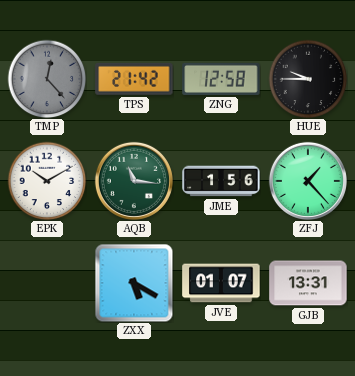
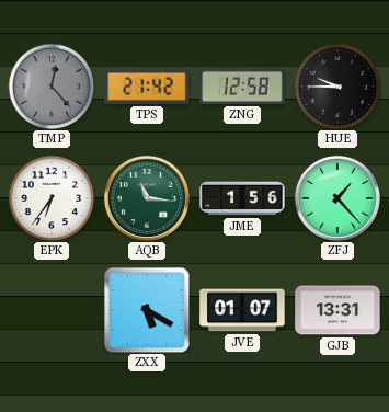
EPK: 10:10 -> 6:36 (52, 198)
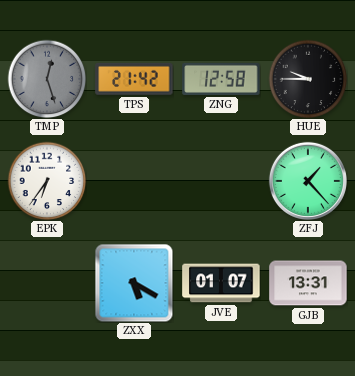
TMP: 12:23 -> 12:27 (47, 79)
AQB: 11:16 -> none (147, 198)
JME: 1:56 -> none (242, 198)
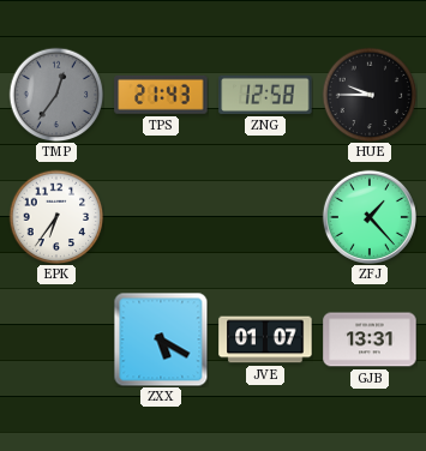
TMP: 12:27 -> 12:36 (56, 95)
TPS: 21:42 -> 21:43 (161, 95)
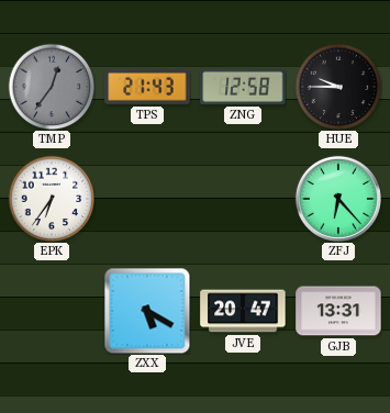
ZFJ: 1:23 -> 6:23 (338, 199)
JVE: 01:07 -> 20:47 (243, 311)
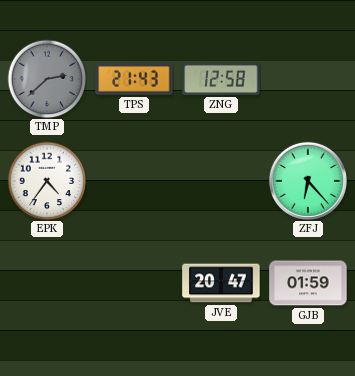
TMP: 12:36 -> 2:38 (47, 79)
HUE: 9:45 -> none (338, 87)
EPK: 6:36 -> 4:36 (47, 181)
ZXX: 5:20 -> none (147, 311)
GJB: 13:31 -> 01:59 (308, 283)
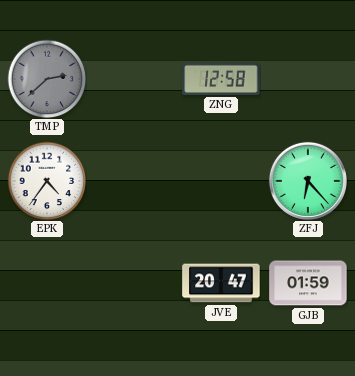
TPS: 21:43 -> none (134, 79)
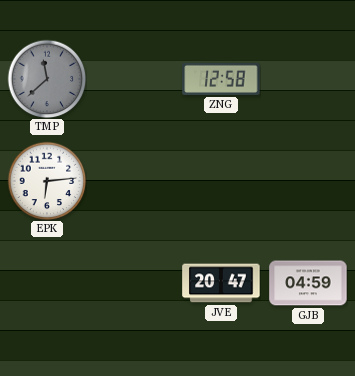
TMP: 2:38 -> 11:38 (47, 79)
EPK: 4:36 -> 6:14 (47, 181)
ZFJ: 6:23 -> none (308, 181)
GJB: 01:59 -> 04:59 (308, 283)
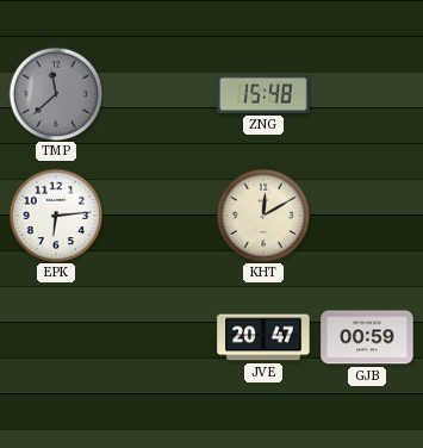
ZNG: 12:58 -> 15:48 (263, 94)
KHT: none -> 12:10 (263, 216)
GJB: 04:59 -> 00:59 (367, 337)
